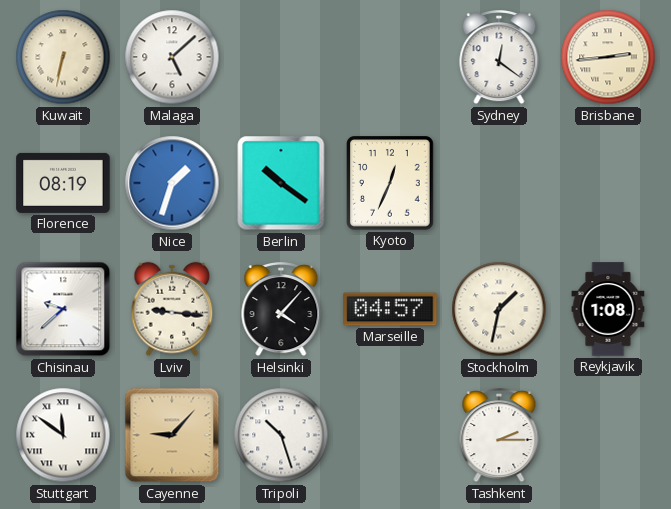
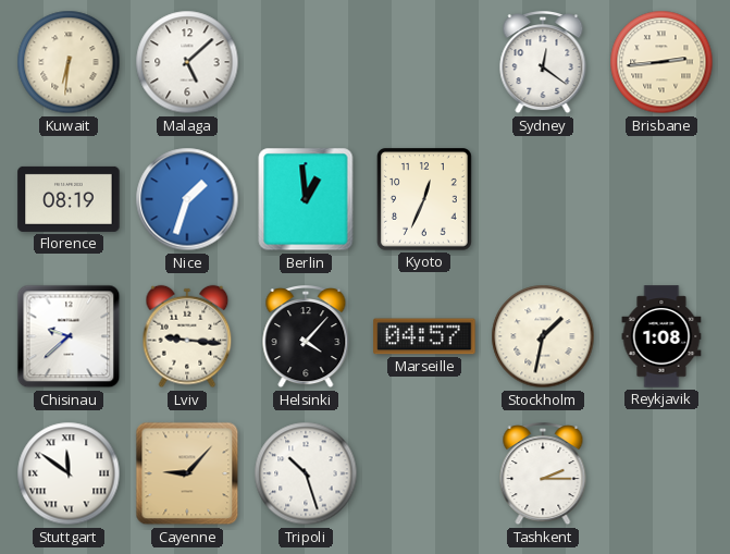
Kuwait: 6:32 -> 6:31 (69, 62)
Berlin: 10:21 -> 12:59 (306, 199)
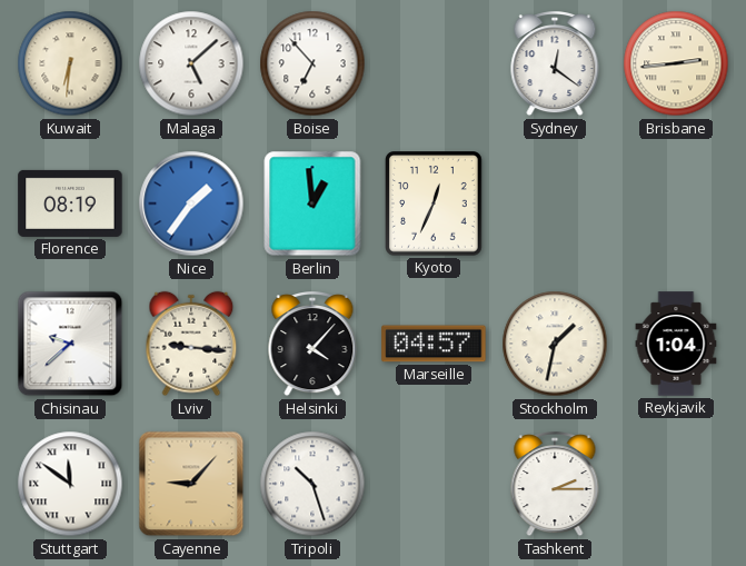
Boise: none -> 6:53 (312, 63)
Nice: 1:33 -> 1:36 (191, 203)
Reykjavik: 1:08 -> 1:04 (676, 344)
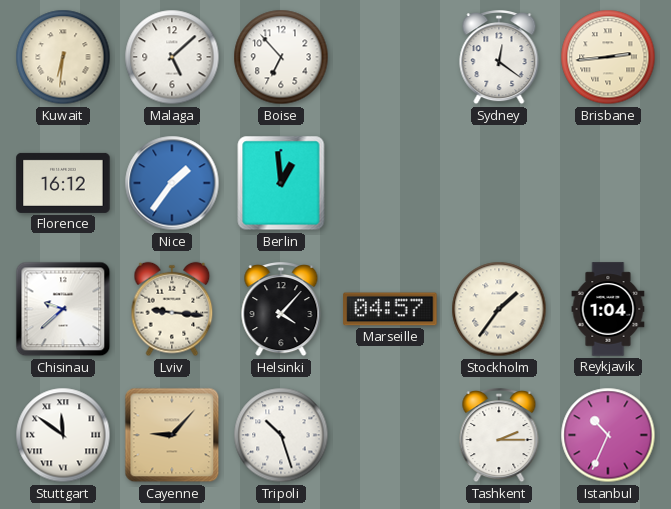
Florence: 08:19 -> 16:12 (63, 183)
Kyoto: 12:34 -> none (435, 205)
Stockholm: 1:32 -> 1:36 (499, 309)
Istanbul: none -> 10:34 (608, 435)
